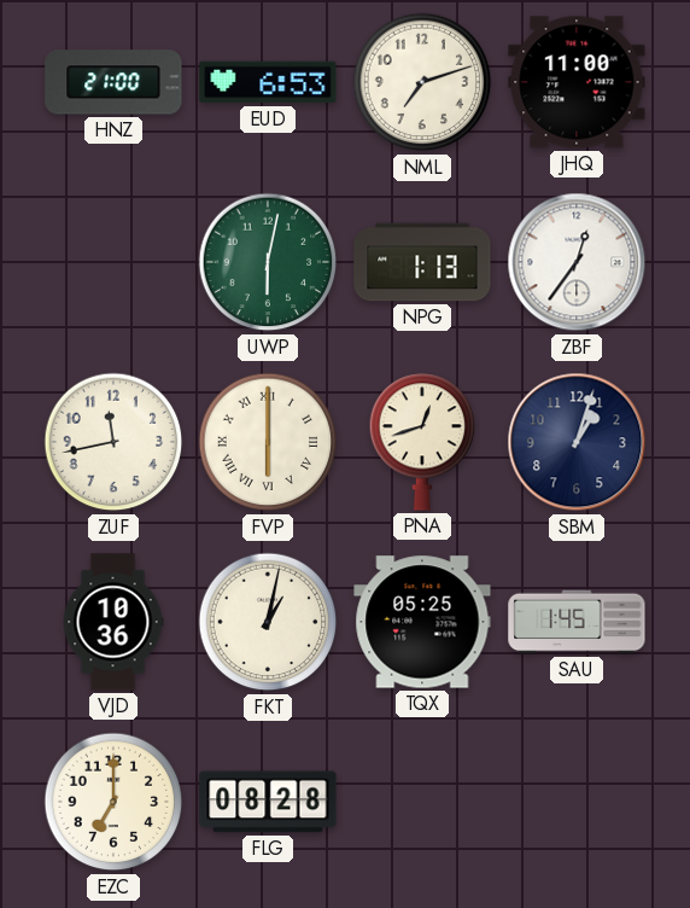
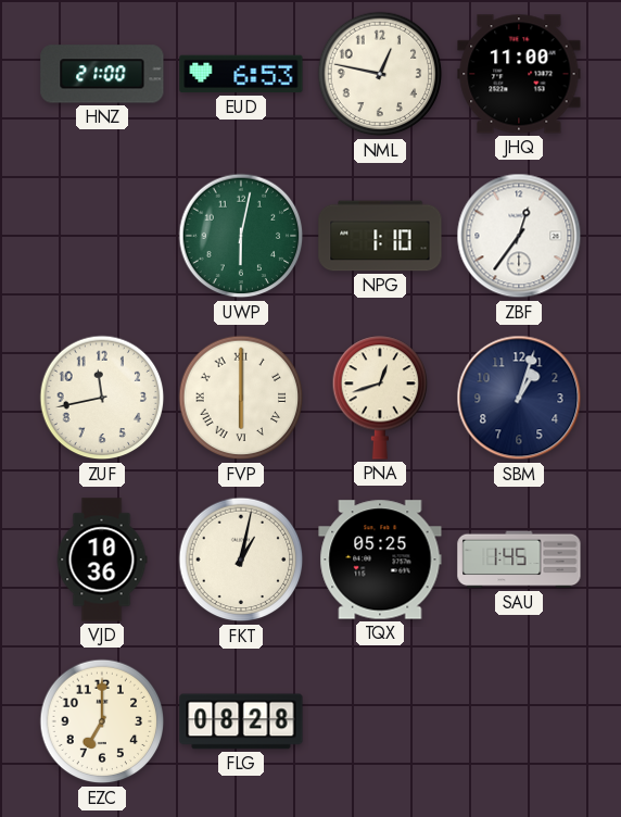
NML: 7:12 -> 12:47 (380, 74)
NPG: 1:13 -> 1:10 (380, 236)
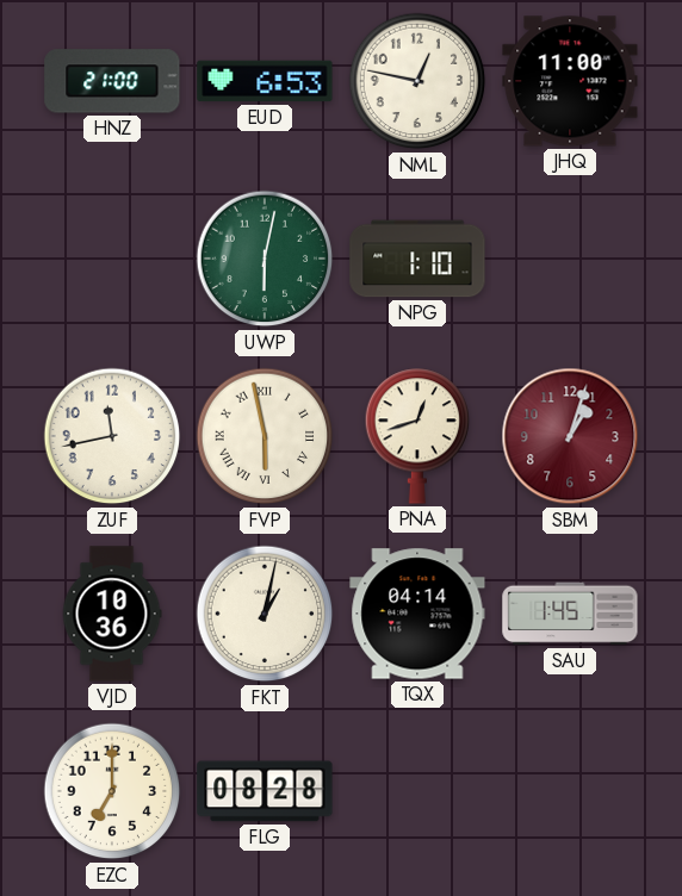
ZBF: 12:36 -> none (519, 236)
FVP: 6:00 -> 5:58 (265, 436)
SBM dial: navy -> burgundy (570, 436)
TQX: 05:25 -> 04:14 (417, 614)
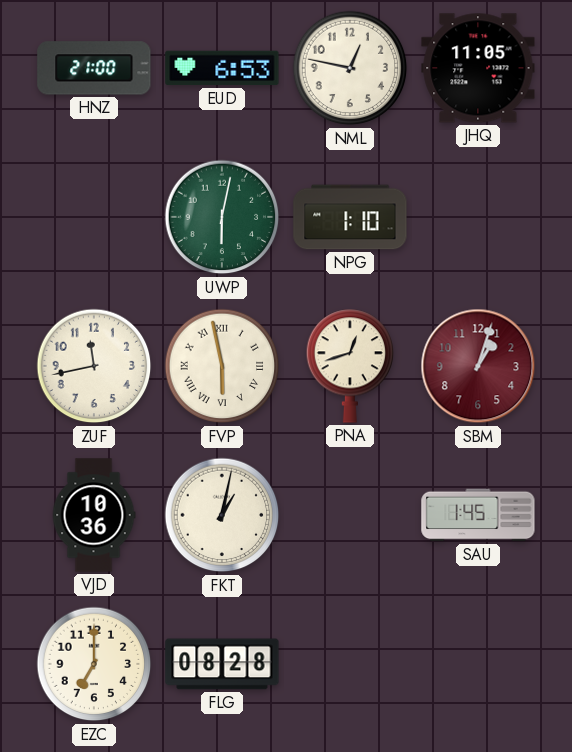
JHQ: 11:00 -> 11:05 (478, 68)
TQX: 04:14 -> none (417, 614)
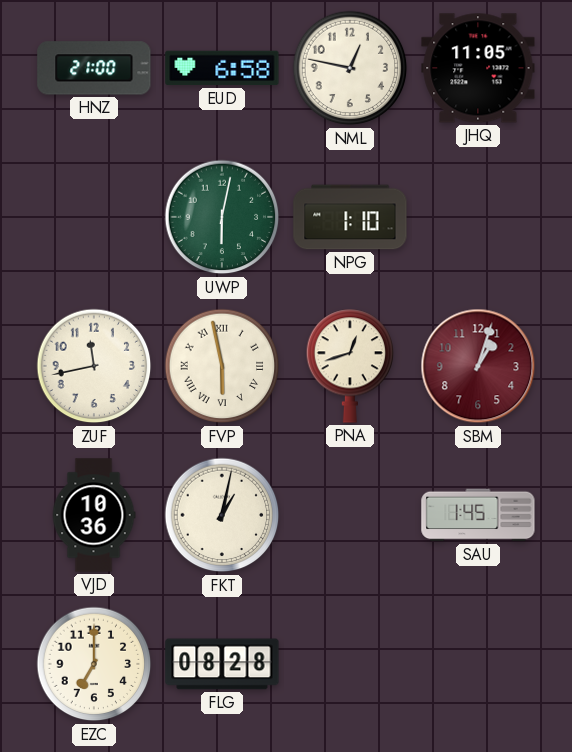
EUD: 6:53 -> 6:58 (222, 68)
